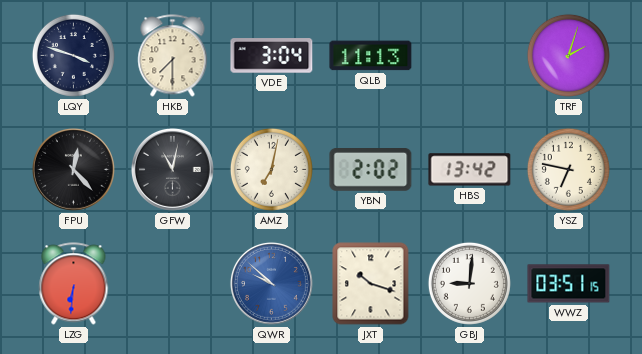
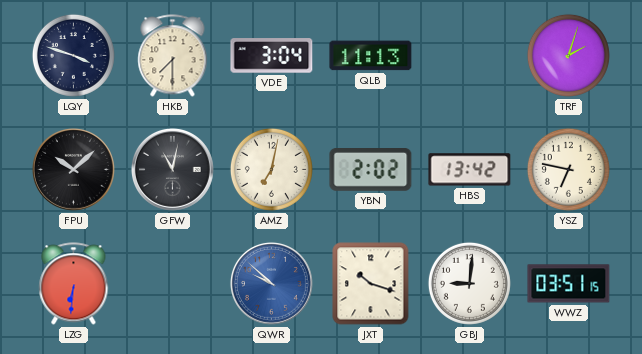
FPU: 12:23 -> 10:08 (73, 169)
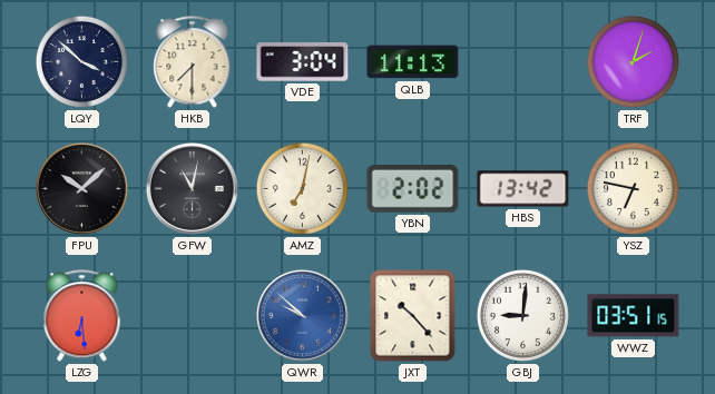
LQY: 3:48 -> 3:52 (81, 61)
LZG: 6:31 -> 6:29 (82, 316)
JXT: 10:18 -> 10:23 (413, 316)
